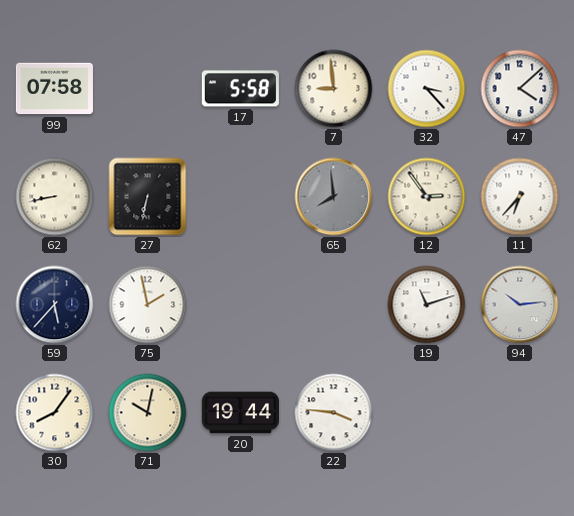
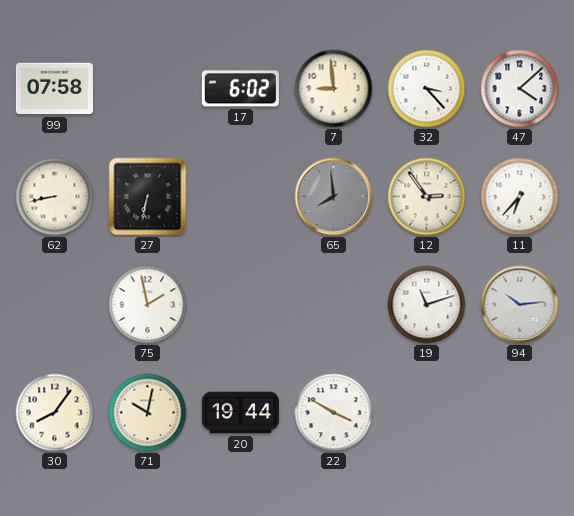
17: 5:58 -> 6:02 (240, 89)
59: 5:37 -> none (55, 305)
22: 3:46 -> 3:50 (334, 413)
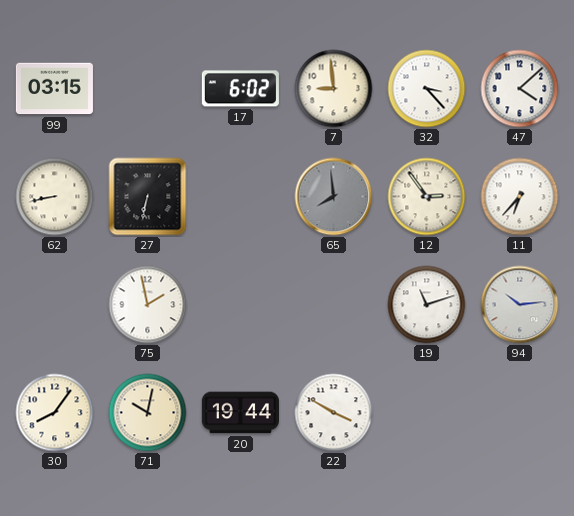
99: 07:58 -> 03:15 (54, 89)
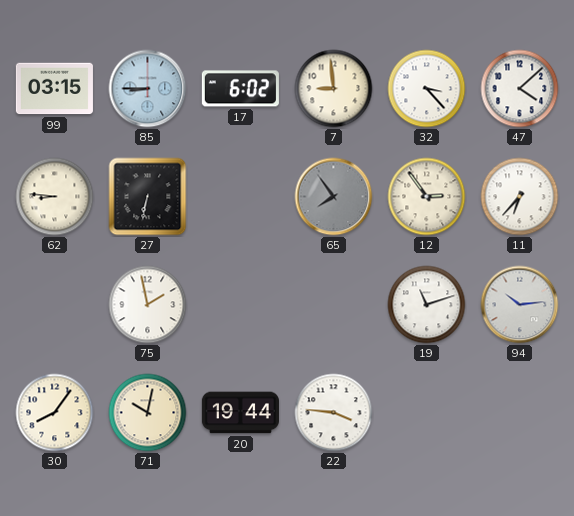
85: none -> 8:45 (148, 89)
62: 8:43 -> 8:46 (55, 197)
65: 7:59 -> 7:54 (334, 197)
22: 3:50 -> 3:46 (334, 413)
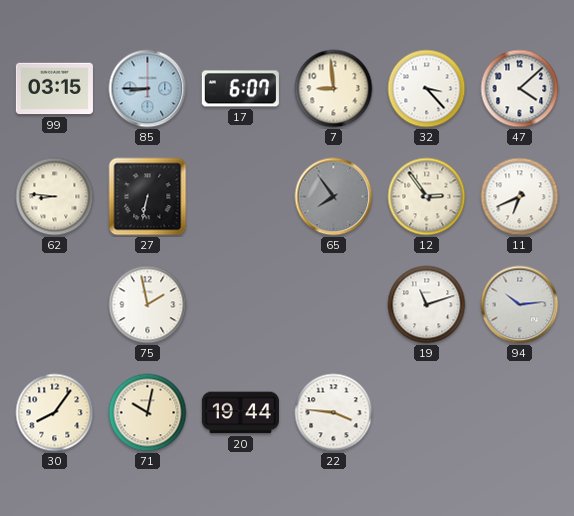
17: 6:02 -> 6:07 (240, 89)
11: 6:37 -> 6:41 (520, 197)
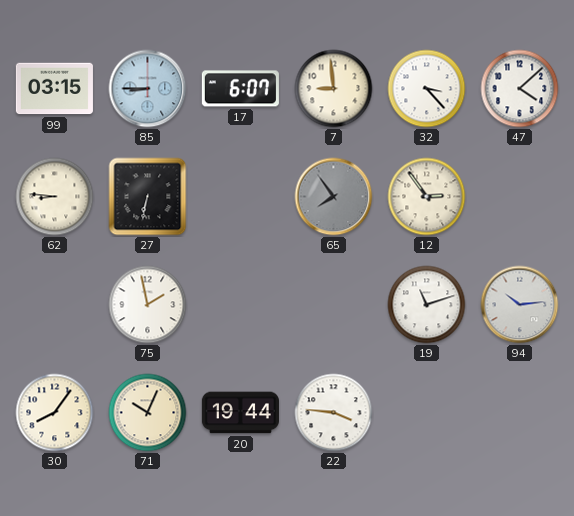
11: 6:41 -> none (520, 197)
71: 10:02 -> 10:04 (148, 413)
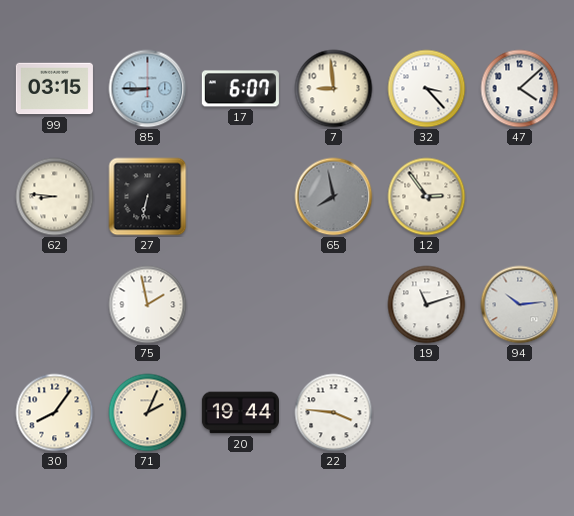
65: 7:54 -> 7:58 (334, 197)
71: 10:04 -> 2:04 (148, 413)
